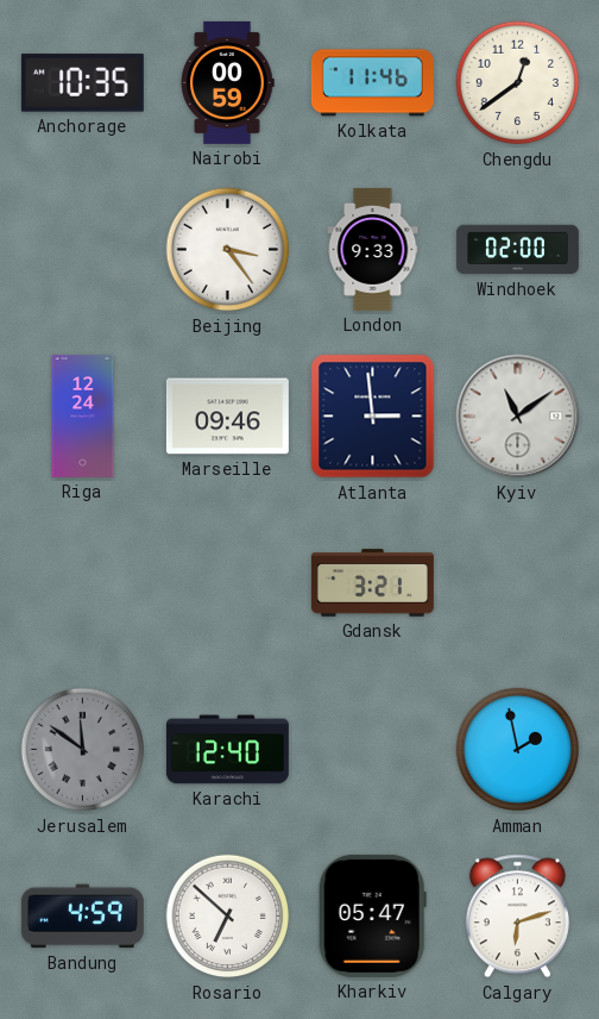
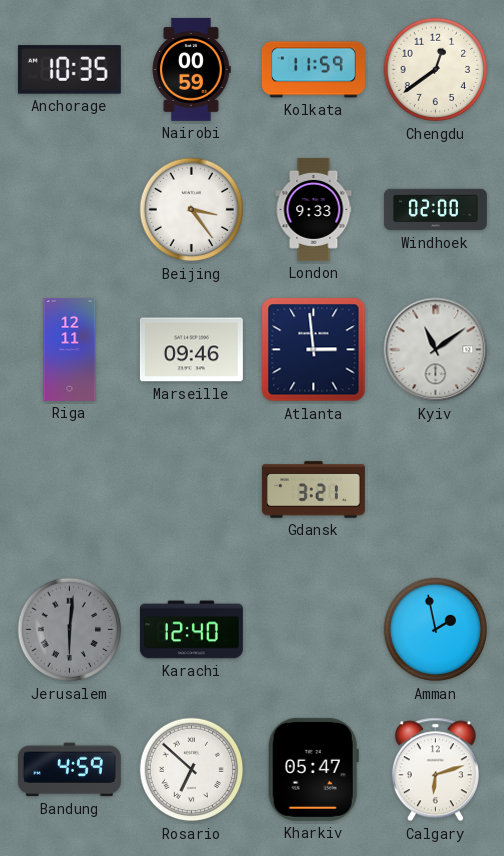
Kolkata: 11:46 -> 11:59 (313, 70)
Riga: 12:24 -> 12:11 (70, 349)
Jerusalem: 11:51 -> 6:01 (70, 630)
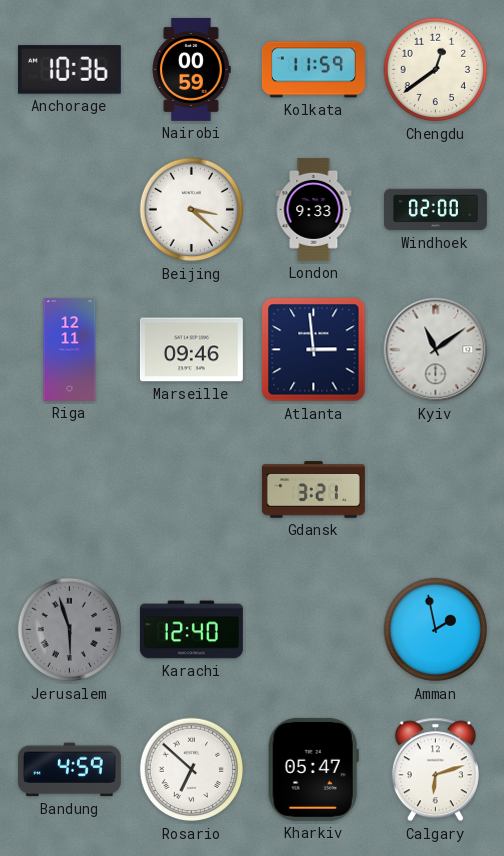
Anchorage: 10:35 -> 10:36 (69, 70)
Beijing: 3:24 -> 3:22 (192, 210)
Jerusalem: 6:01 -> 5:57 (70, 630)
